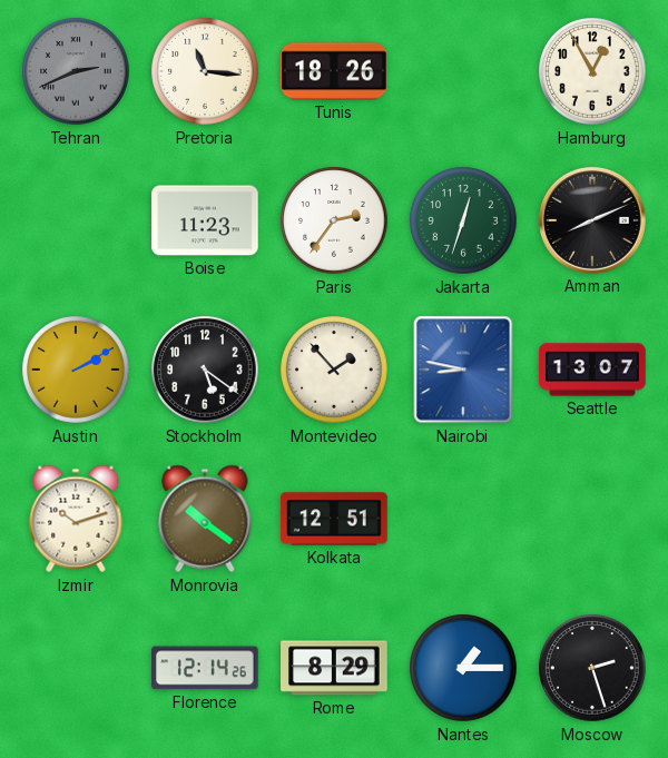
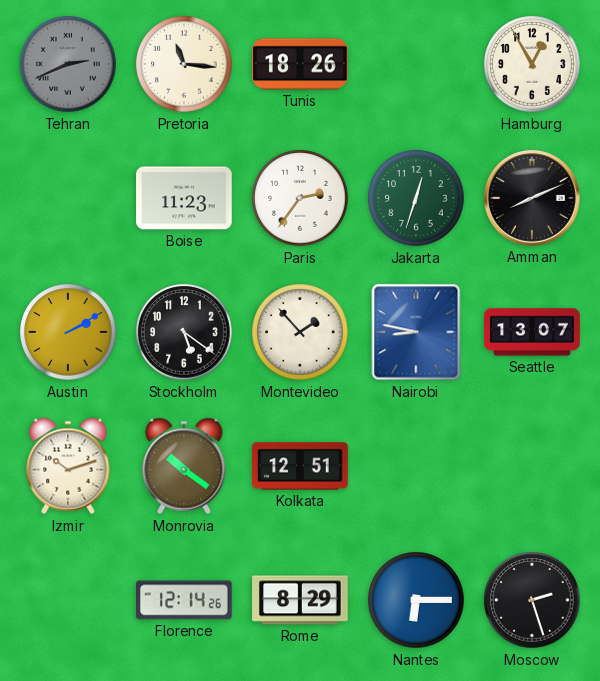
Nantes: 1:15 -> 6:15 (416, 600)
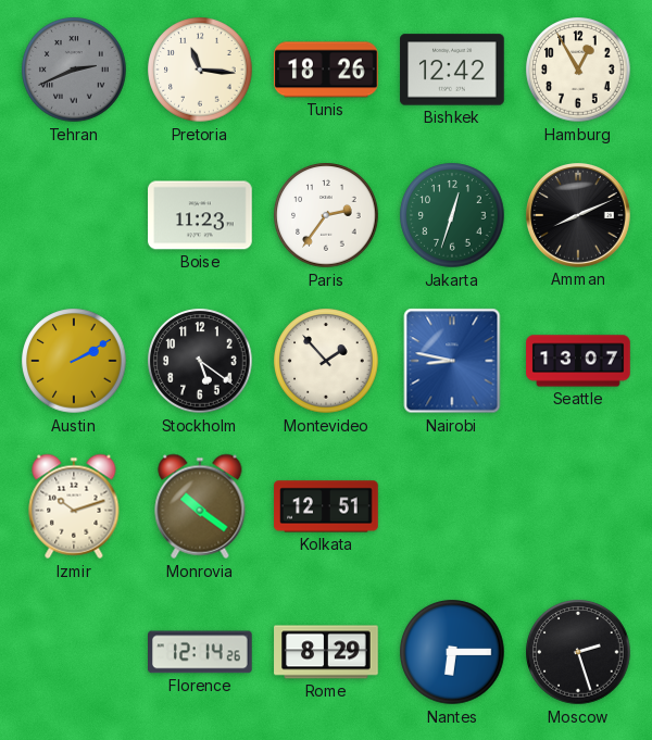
Bishkek: none -> 12:42 (452, 70)
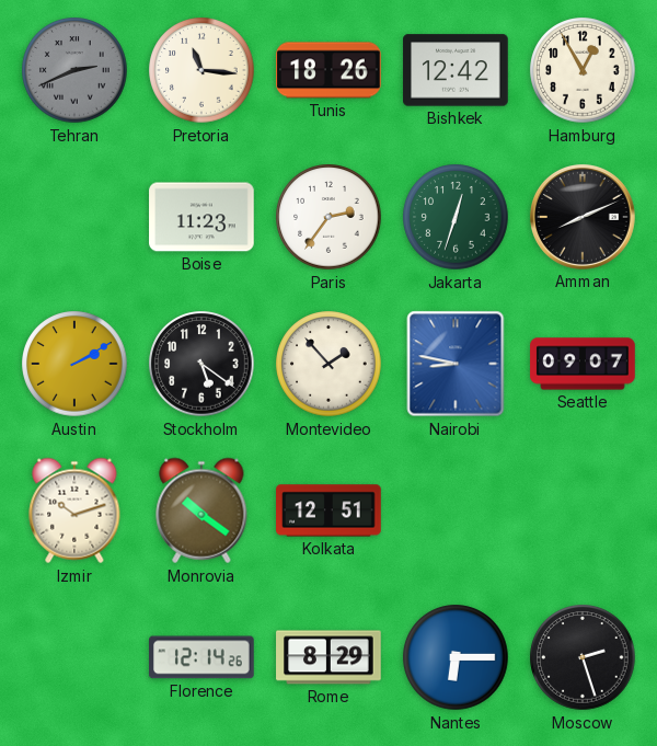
Seattle: 13:07 -> 09:07 (583, 364)
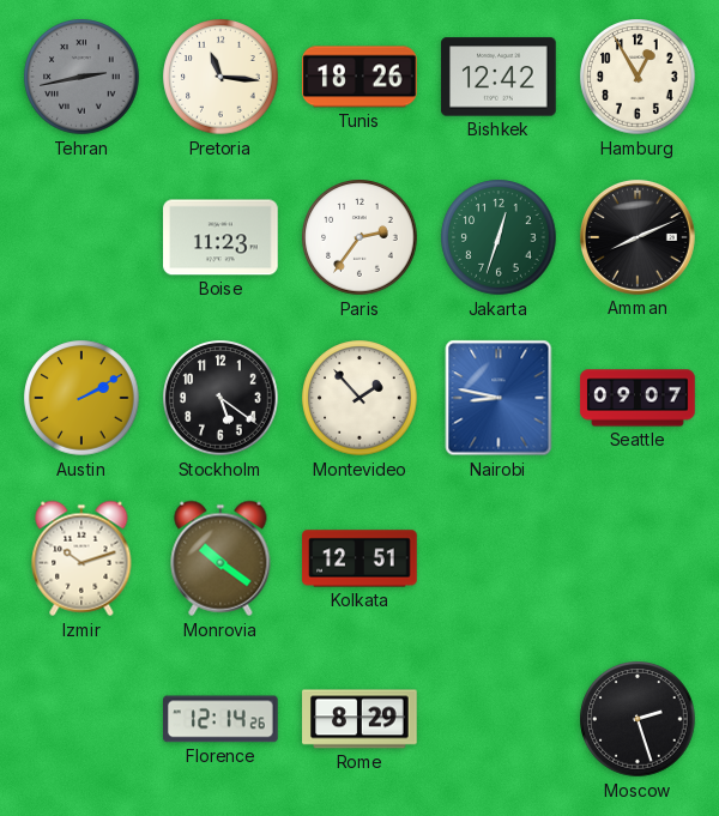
Tehran: 2:41 -> 2:43 (81, 77)
Nantes: 6:15 -> none (456, 657)
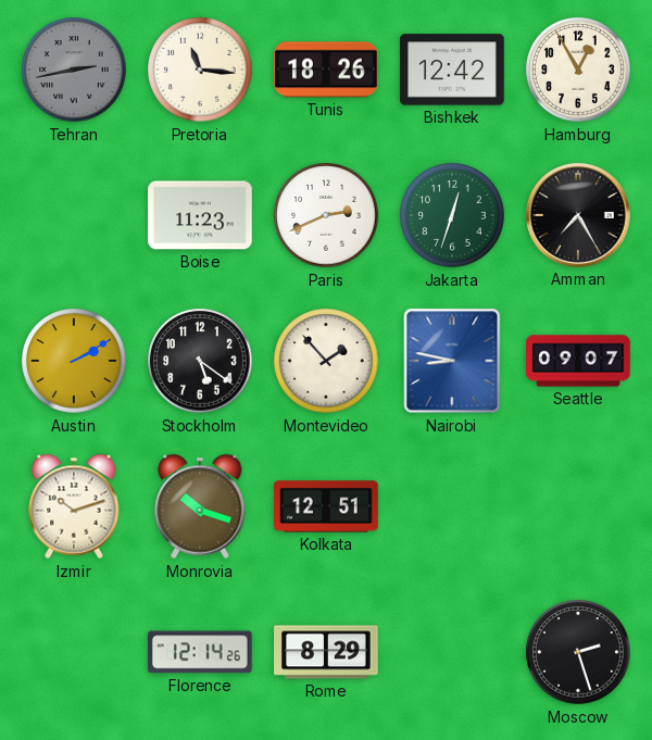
Paris: 2:36 -> 2:41 (326, 215)
Amman: 8:11 -> 7:25 (578, 215)
Monrovia: 10:21 -> 10:18 (200, 506)
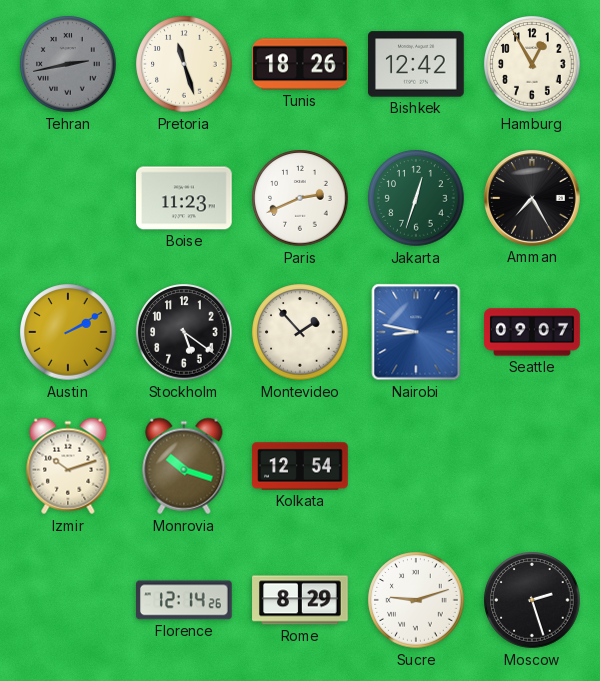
Pretoria: 11:16 -> 11:27 (184, 64)
Kolkata: 12:51 -> 12:54 (300, 466)
Sucre: none -> 9:12 (416, 600)
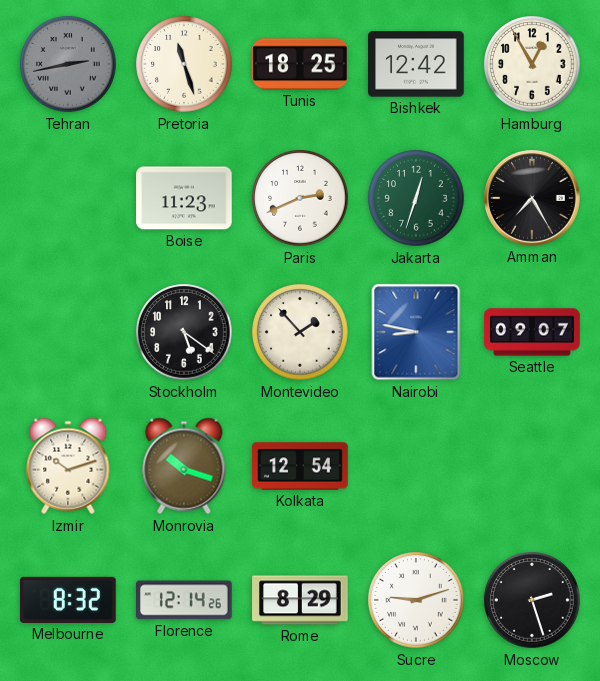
Tunis: 18:26 -> 18:25 (300, 64)
Austin: 2:10 -> none (68, 332)
Melbourne: none -> 8:32 (69, 600)
